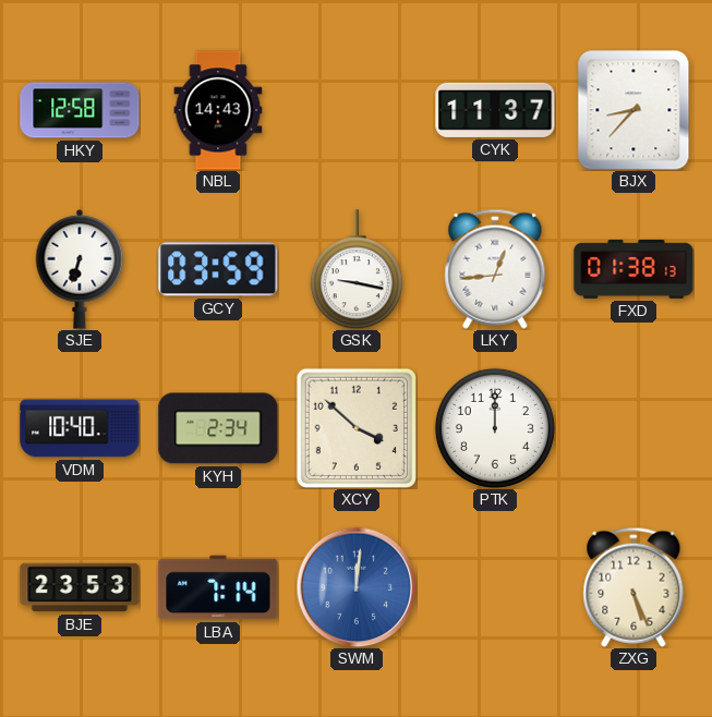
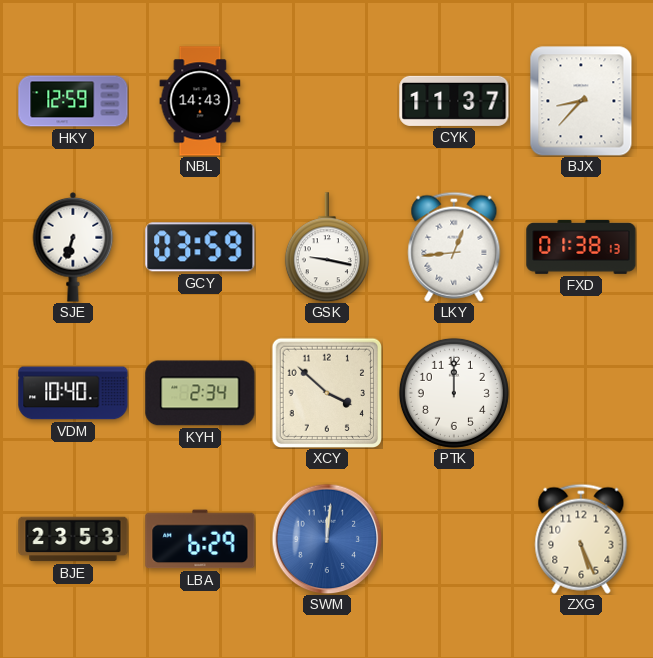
HKY: 12:58 -> 12:59 (73, 101)
LBA: 7:14 -> 6:29 (200, 539)
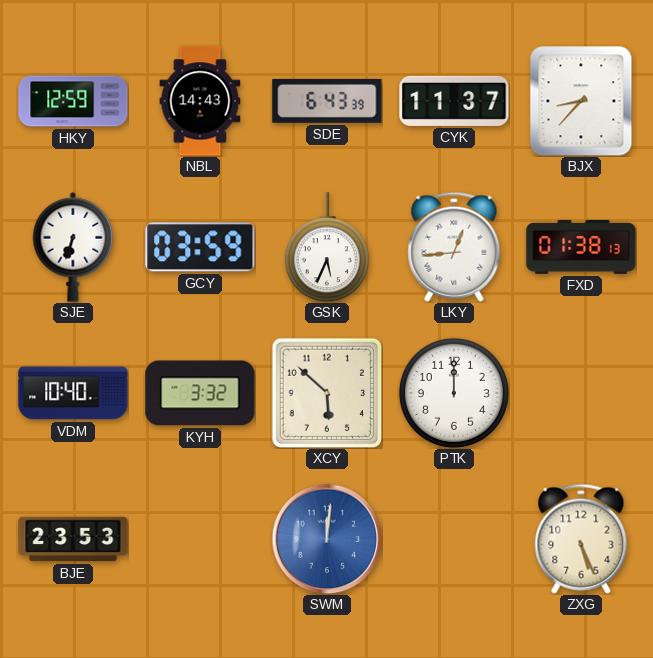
SDE: none -> 6:43 (327, 101)
GSK: 9:17 -> 5:34 (327, 247)
KYH: 2:34 -> 3:32 (200, 393)
XCY: 3:52 -> 5:52 (326, 392)
LBA: 6:29 -> none (200, 539)
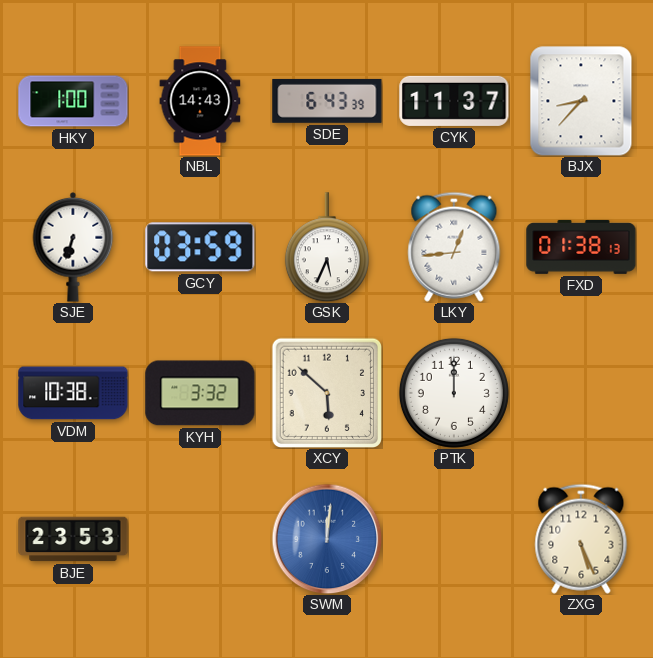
HKY: 12:59 -> 1:00 (73, 101)
VDM: 10:40 -> 10:38 (73, 393)
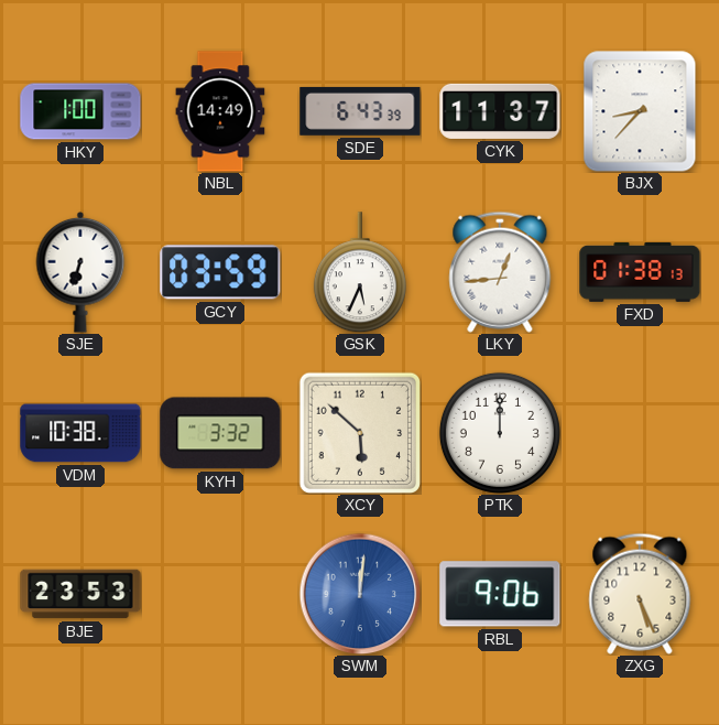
NBL: 14:43 -> 14:49 (220, 111)
RBL: none -> 9:06 (500, 594)
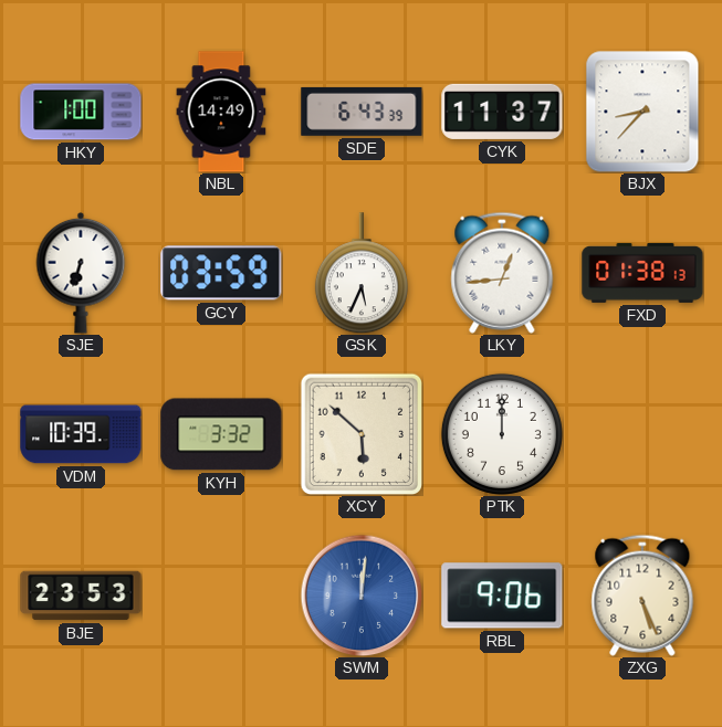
VDM: 10:38 -> 10:39 (81, 434)
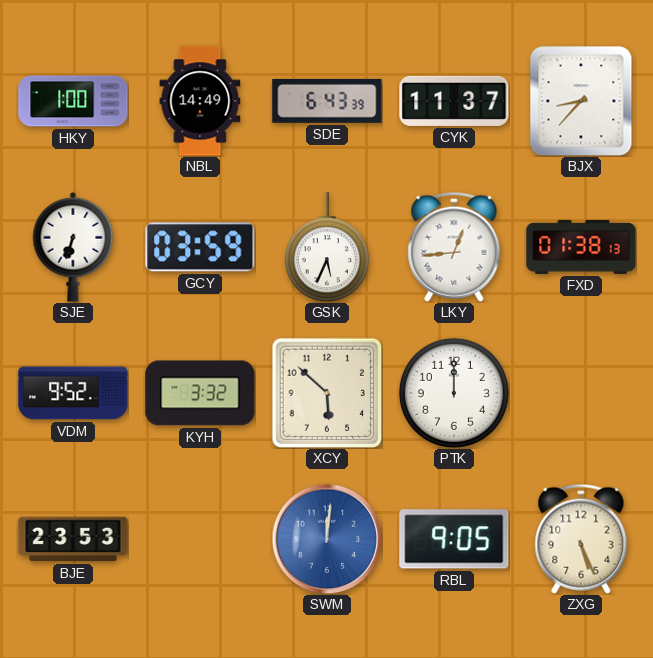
VDM: 10:39 -> 9:52 (73, 393)
RBL: 9:06 -> 9:05 (454, 539)
